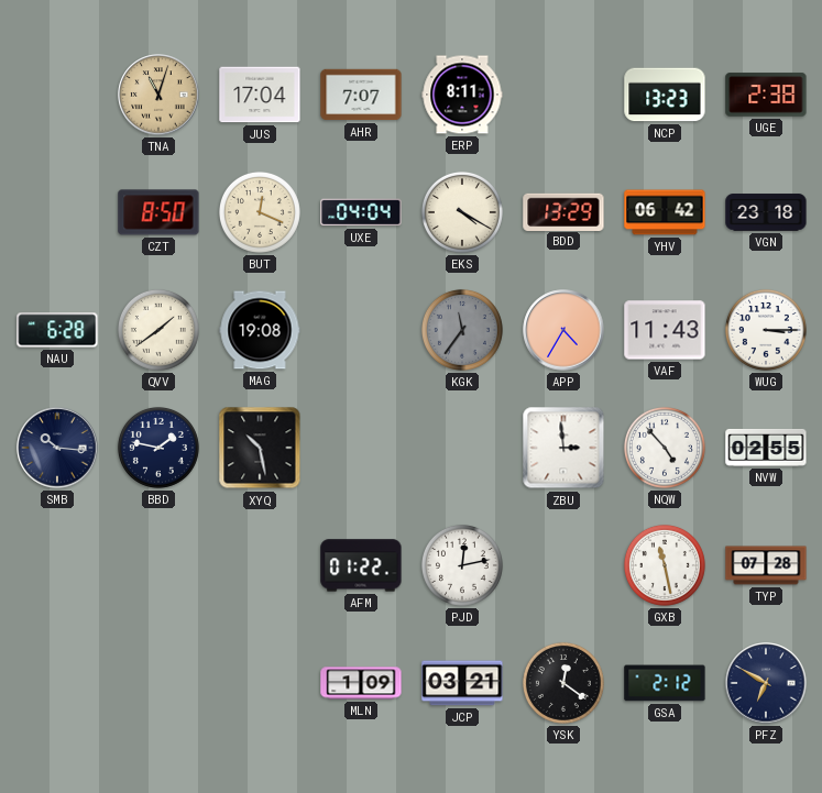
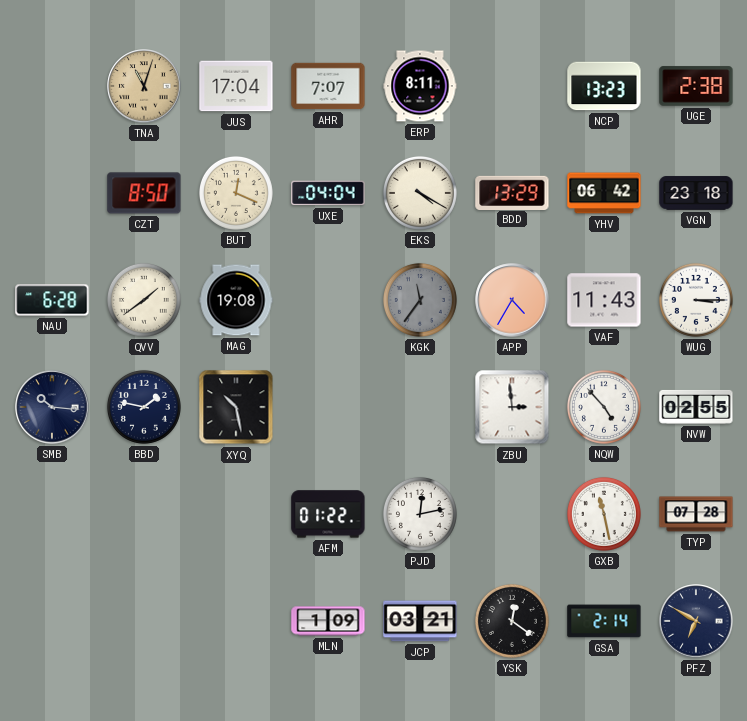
GSA: 2:12 -> 2:14 (604, 621)
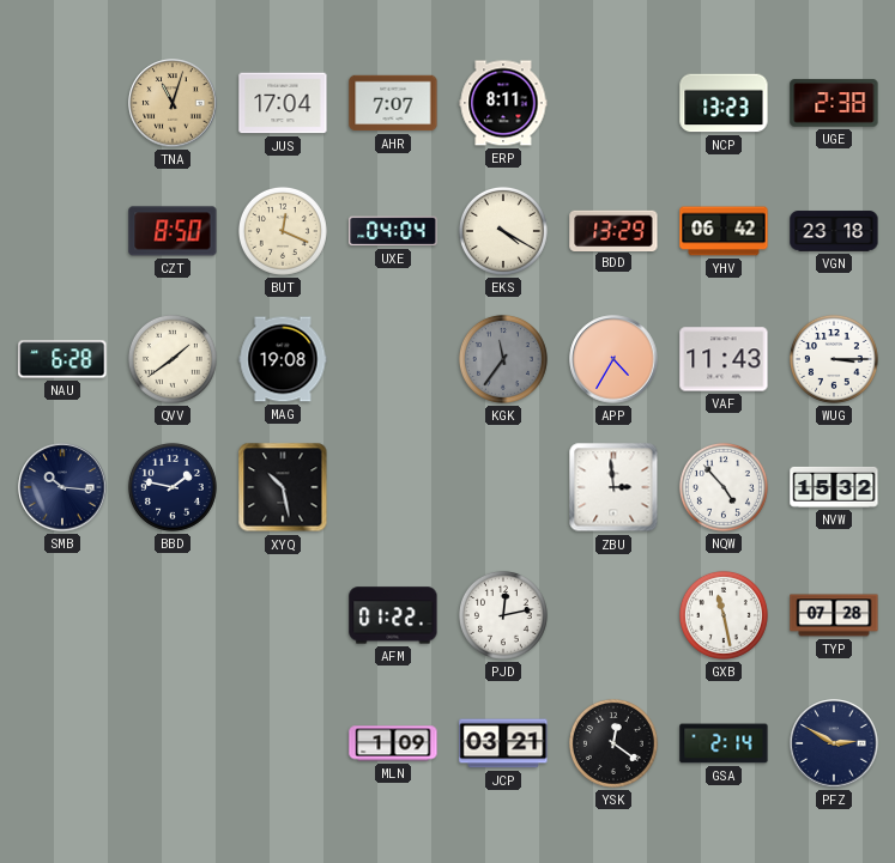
NVW: 02:55 -> 15:32 (834, 487)
PFZ: 6:50 -> 2:50 (834, 743)
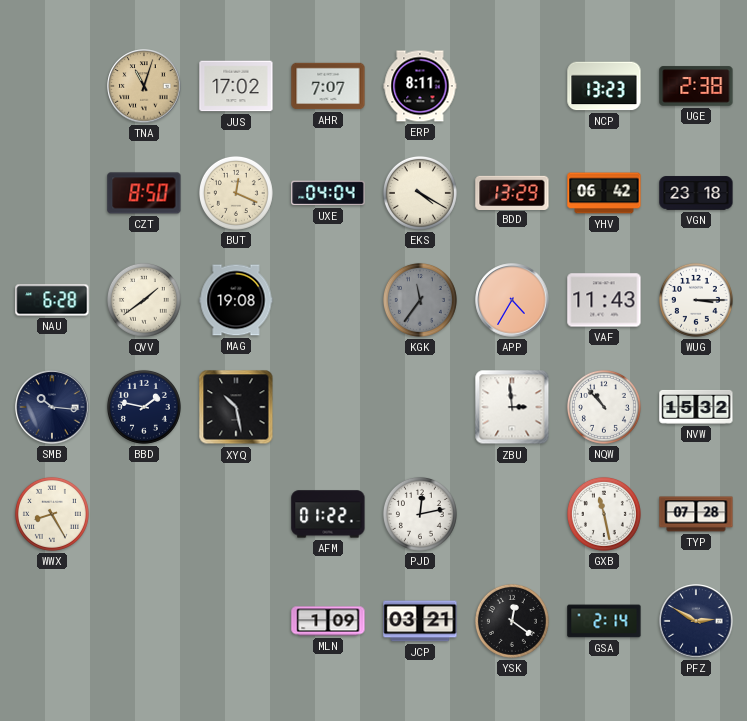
JUS: 17:04 -> 17:02 (236, 86)
NQW: 4:53 -> 10:53 (604, 407)
WWX: none -> 8:25 (52, 514)
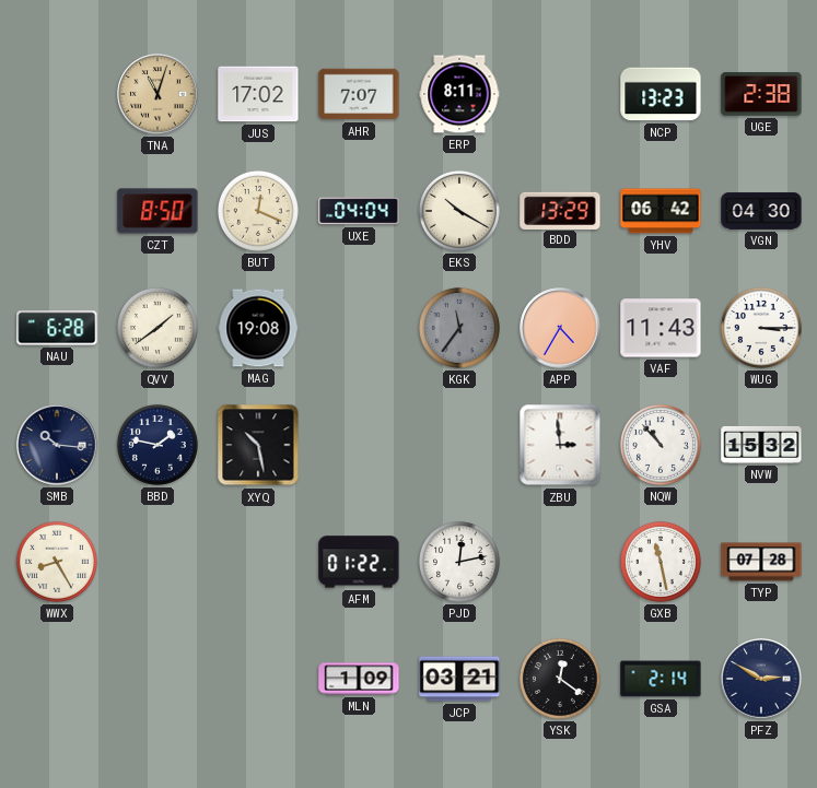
EKS: 4:20 -> 10:20 (459, 211)
VGN: 23:18 -> 04:30 (761, 211)
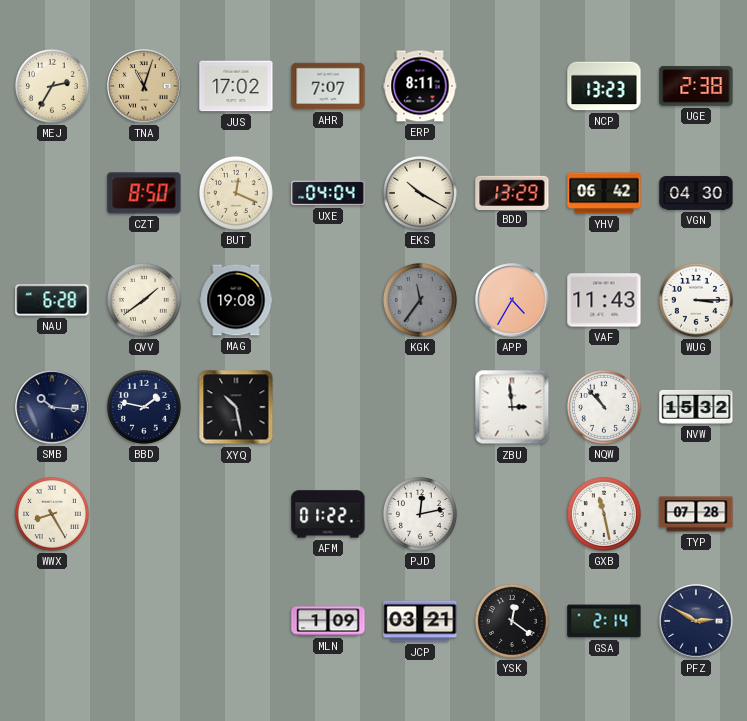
MEJ: none -> 2:35 (52, 86)
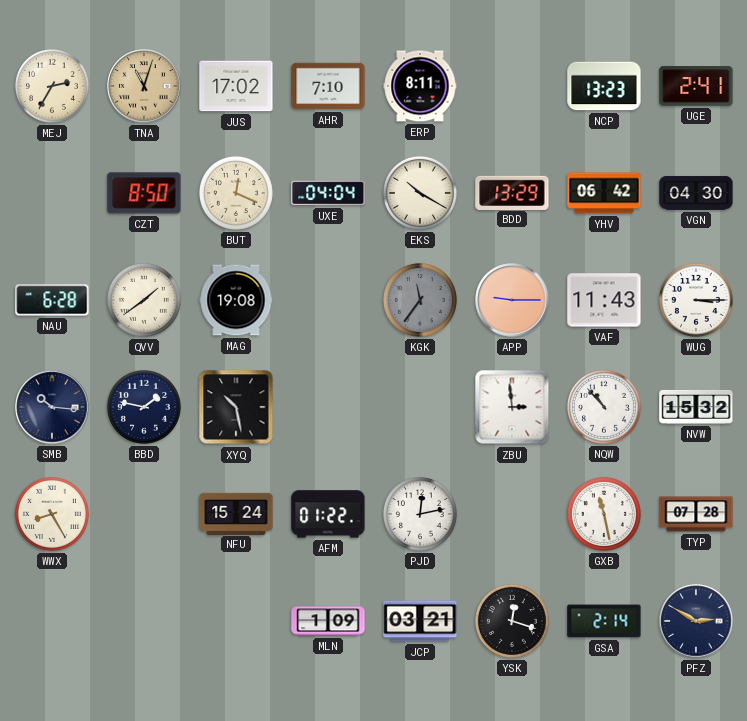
AHR: 7:07 -> 7:10 (328, 86)
UGE: 2:38 -> 2:41 (696, 86)
APP: 4:35 -> 9:15 (512, 300)
NFU: none -> 15:24 (236, 513)
YSK: 12:21 -> 12:18 (512, 621)
